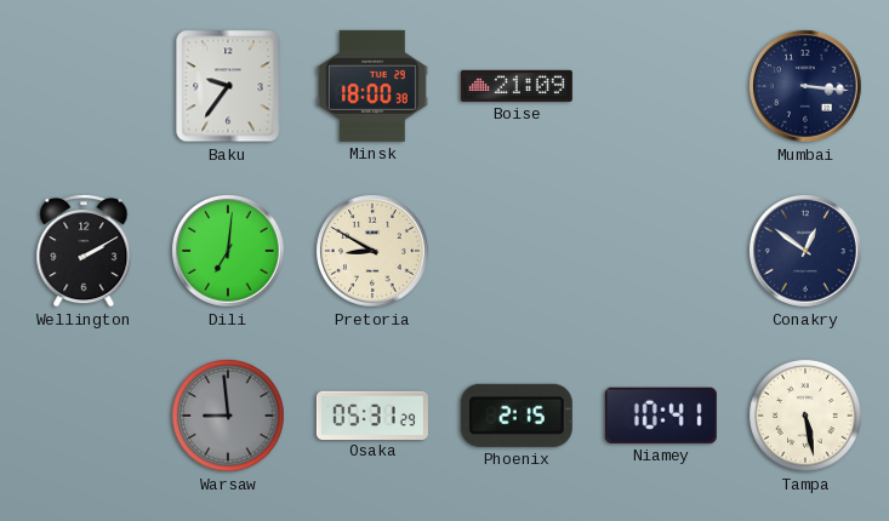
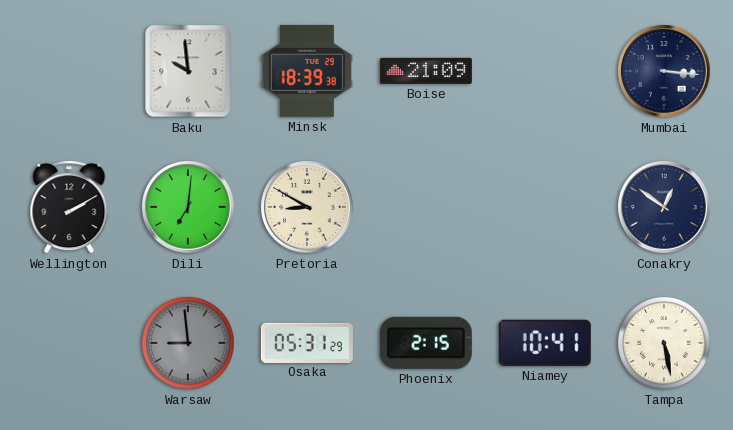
Baku: 9:36 -> 9:59 (188, 71)
Minsk: 18:00 -> 18:39 (307, 71)
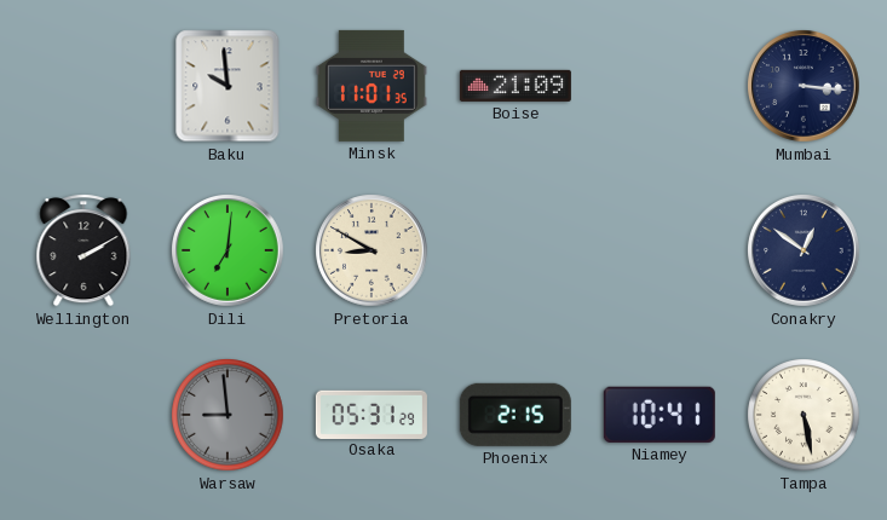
Minsk: 18:39 -> 11:01 (371, 86)
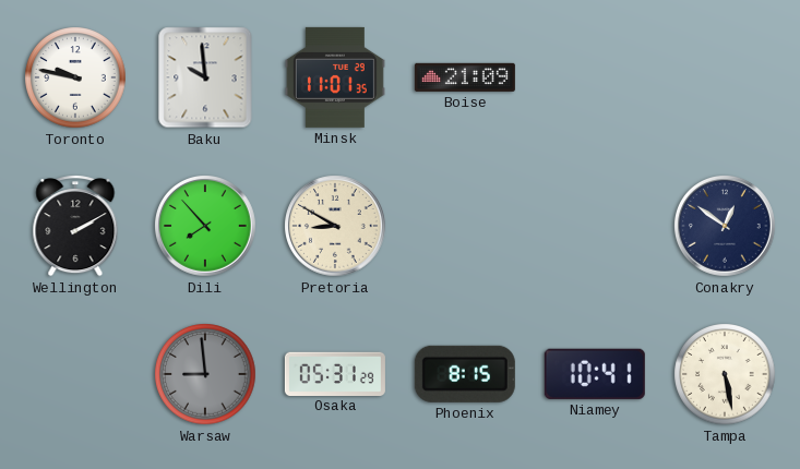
Toronto: none -> 9:47 (75, 77)
Mumbai: 3:16 -> none (805, 87)
Dili: 7:01 -> 7:53 (206, 227)
Phoenix: 2:15 -> 8:15 (465, 374)
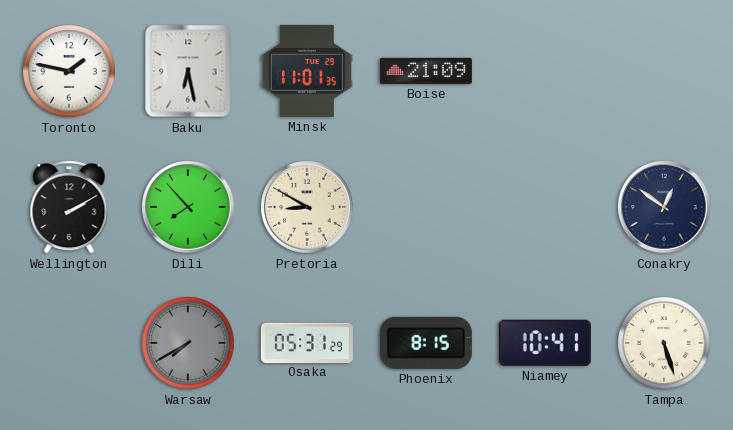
Toronto: 9:47 -> 1:47 (69, 71)
Baku: 9:59 -> 6:28 (188, 71)
Warsaw: 8:59 -> 7:40 (188, 343)
Tampa: 5:28 -> 5:27 (664, 343)
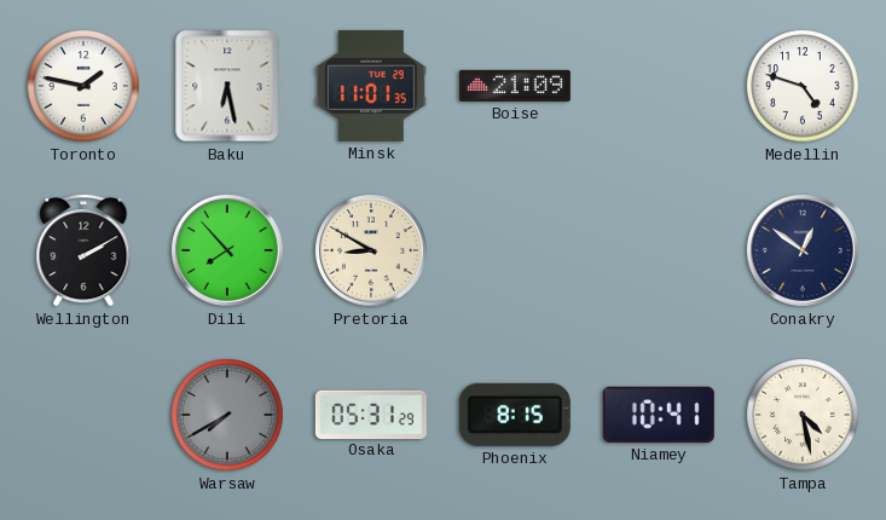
Medellin: none -> 4:48 (803, 86)
Tampa: 5:27 -> 4:28 (803, 415)
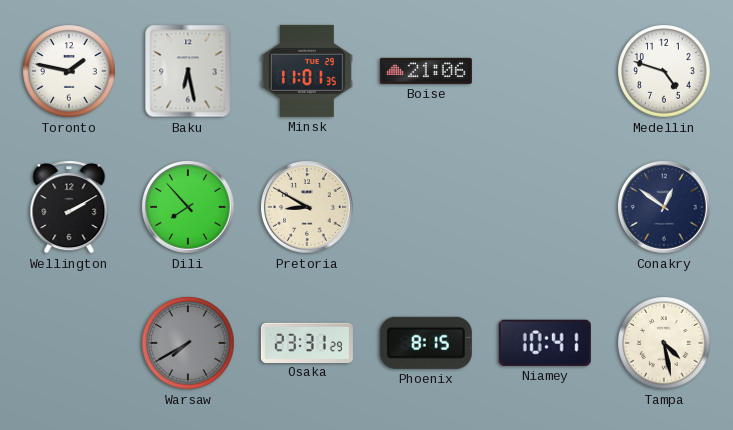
Boise: 21:09 -> 21:06 (426, 71)
Osaka: 05:31 -> 23:31 (307, 342)
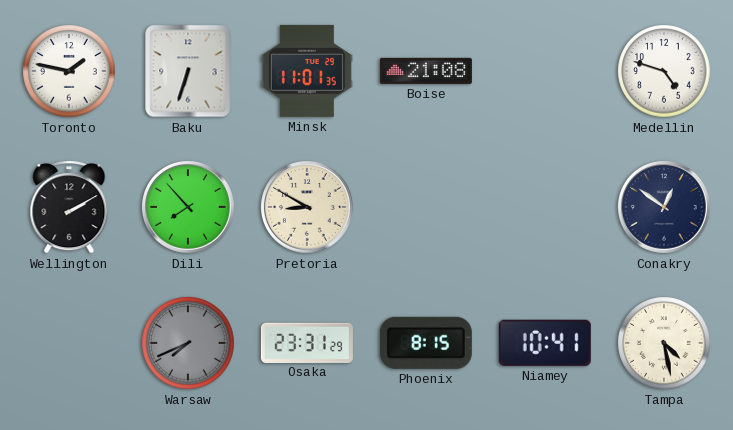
Baku: 6:28 -> 6:33 (188, 71)
Boise: 21:06 -> 21:08 (426, 71)
Warsaw: 7:40 -> 7:41 (188, 343)
